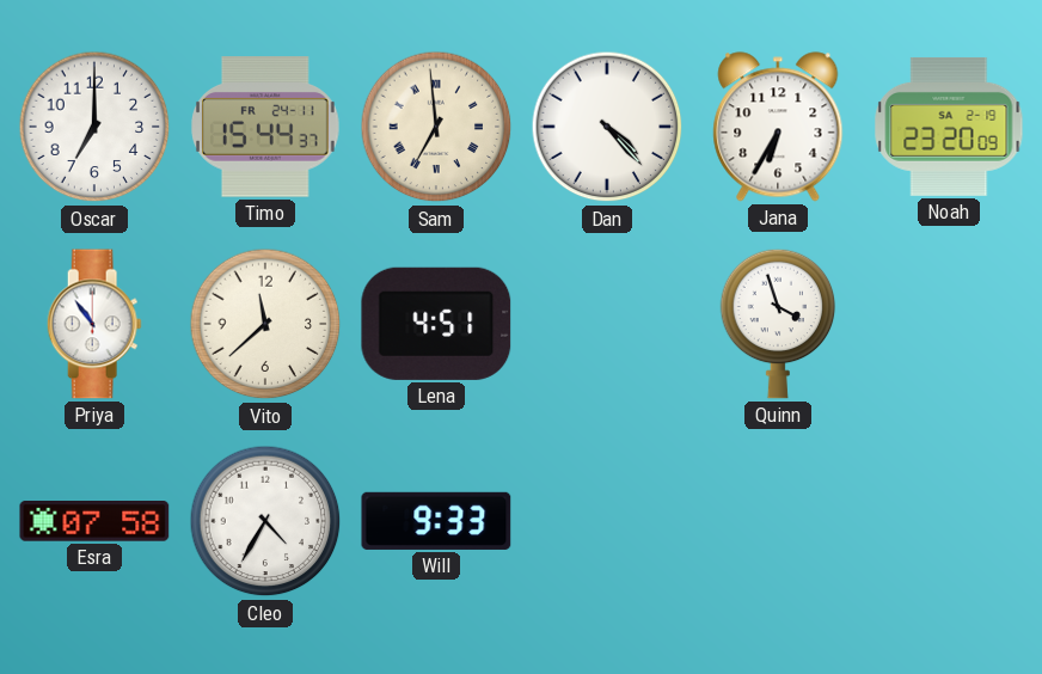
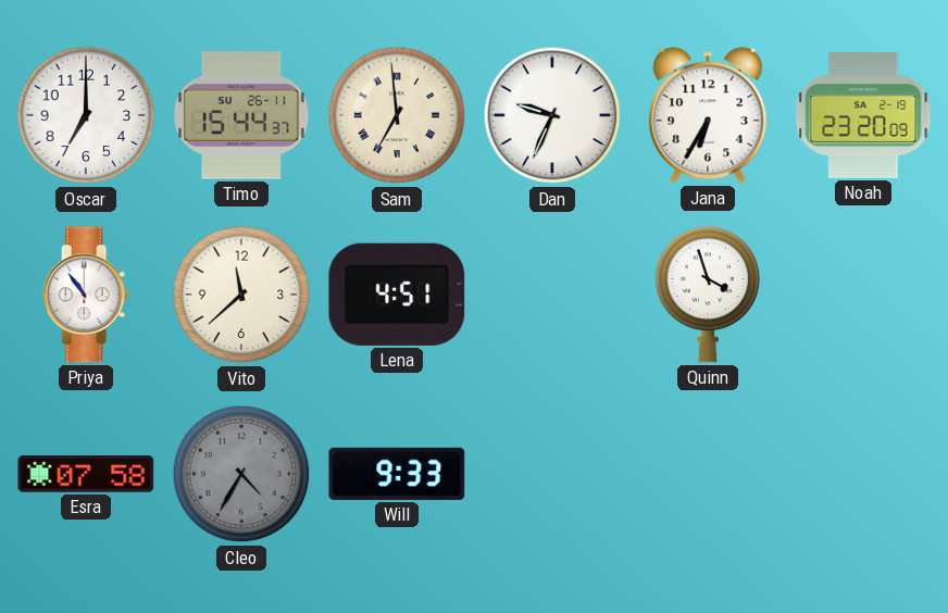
Timo date: FR 24-11 -> SU 26-11 (242, 115)
Dan: 4:23 -> 9:34 (552, 115)
Cleo dial: white -> grey (241, 474)
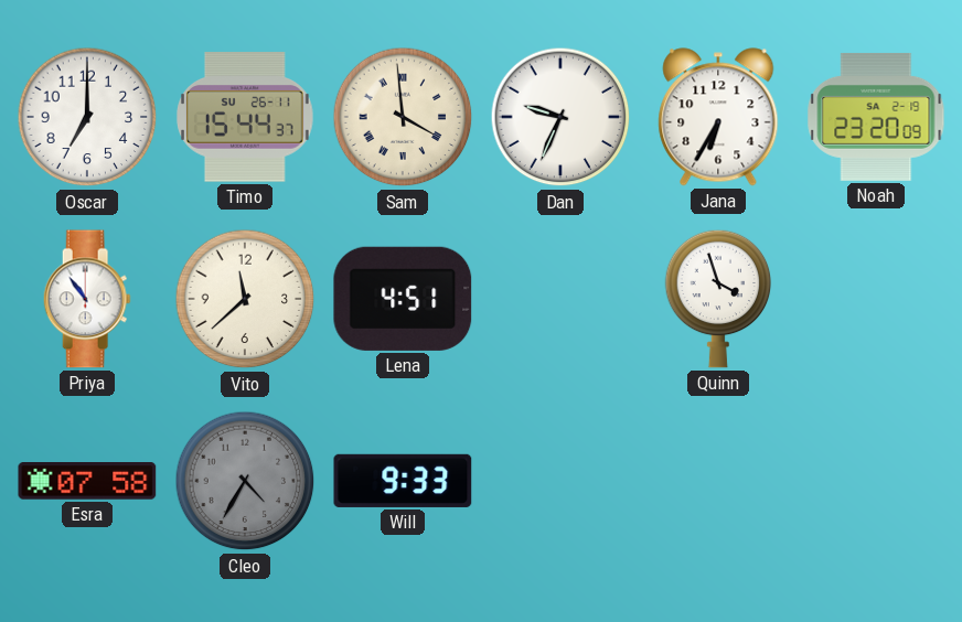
Sam: 6:59 -> 3:59 (403, 117)
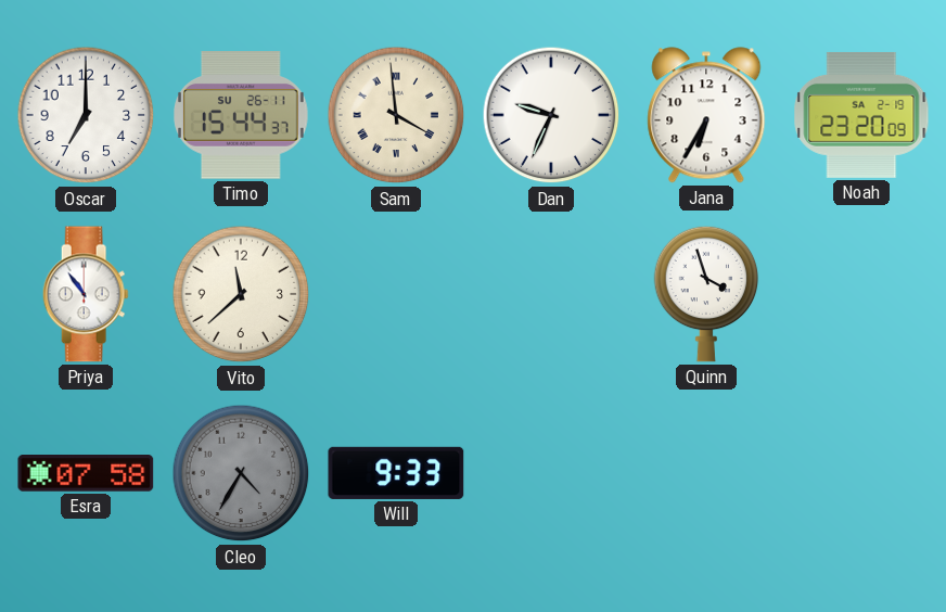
Lena: 4:51 -> none (403, 299)
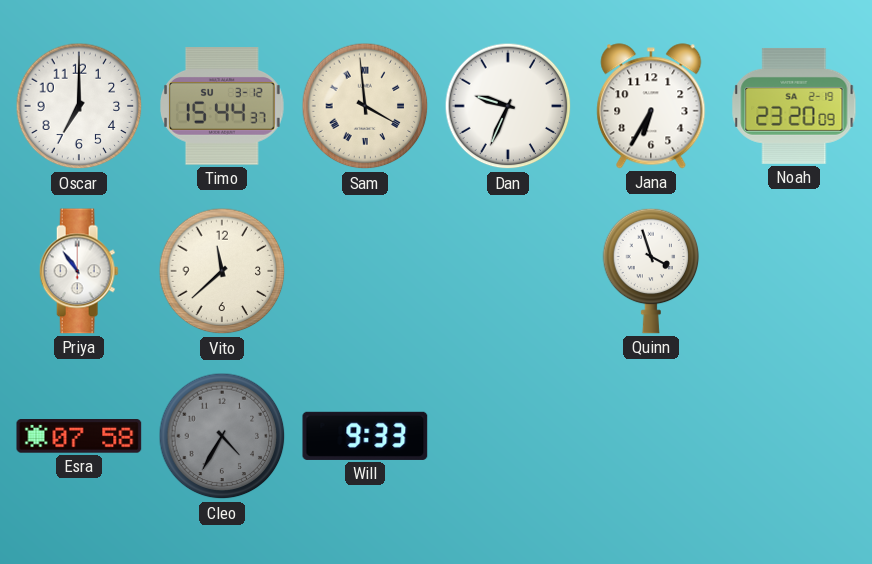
Timo date: SU 26-11 -> SU 3-12 (223, 106)
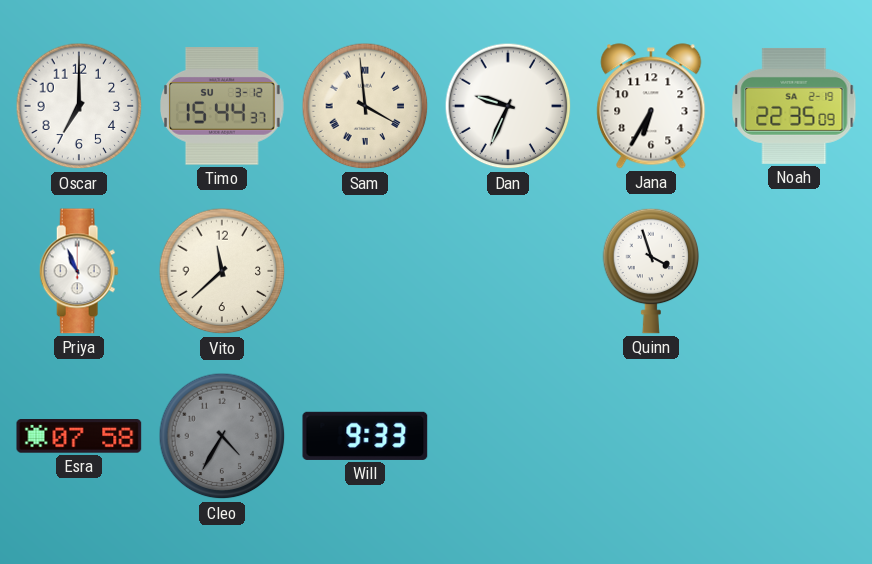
Noah: 23:20 -> 22:35 (794, 106)
Priya: 10:54 -> 10:56 (79, 271)
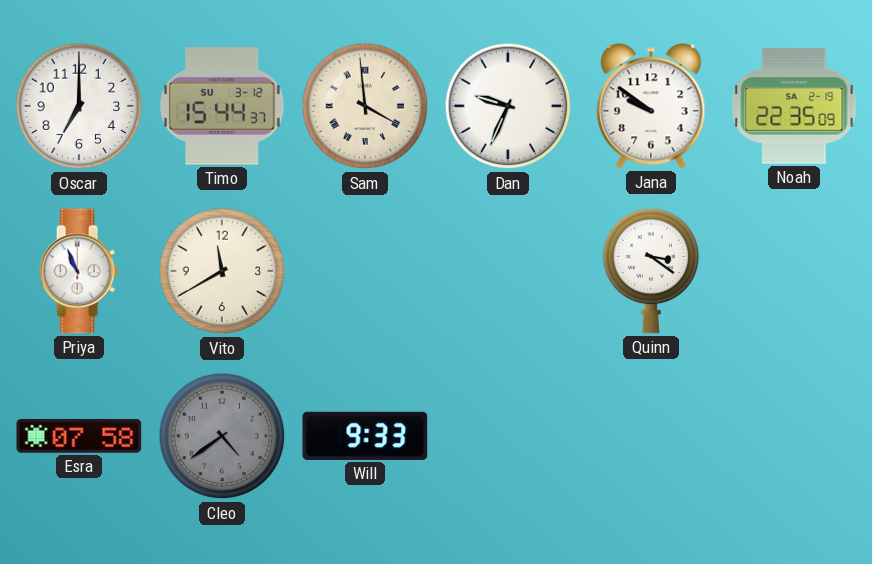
Jana: 6:35 -> 9:51 (651, 106)
Vito: 11:38 -> 11:40 (222, 271)
Quinn: 3:57 -> 3:21 (651, 271)
Cleo: 4:35 -> 4:39 (222, 436)
